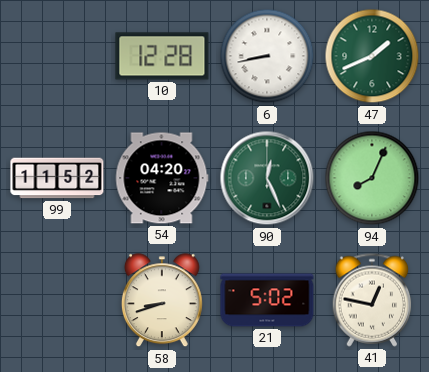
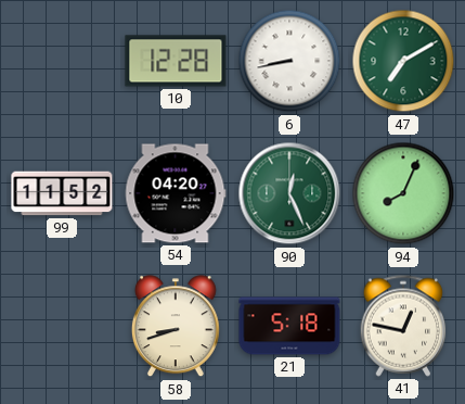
47: 1:41 -> 7:10 (403, 61)
21: 5:02 -> 5:18 (289, 326)
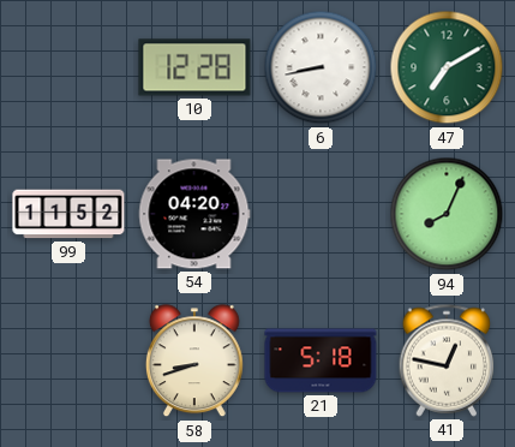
90: 12:26 -> none (289, 193)
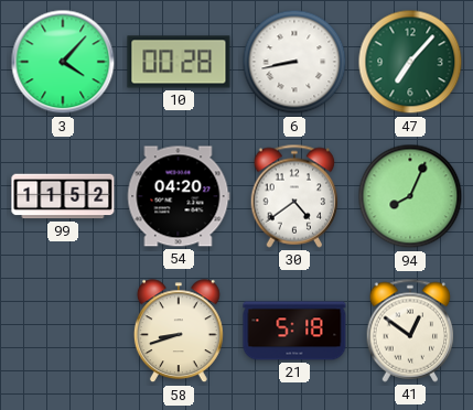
3: none -> 4:07 (63, 62)
10: 12:28 -> 00:28 (179, 62)
47: 7:10 -> 7:07 (410, 62)
30: none -> 4:39 (294, 196)
41: 12:47 -> 12:51 (410, 331)
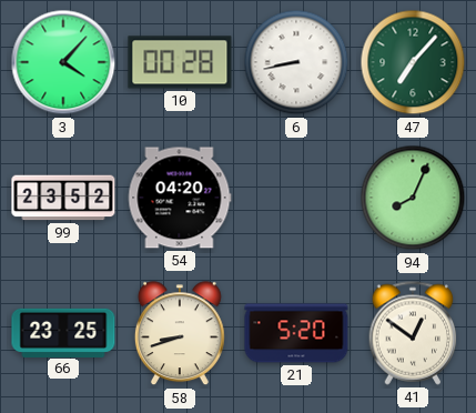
99: 11:52 -> 23:52 (63, 198)
30: 4:39 -> none (294, 196)
66: none -> 23:25 (63, 332)
21: 5:18 -> 5:20 (296, 333)
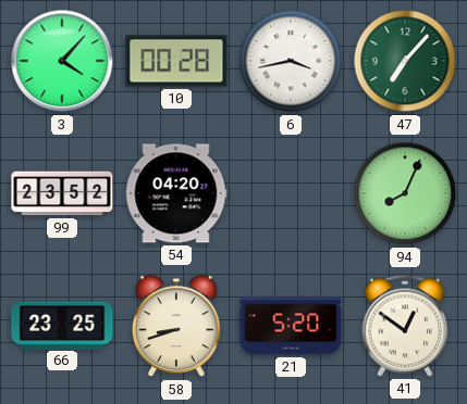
6: 8:43 -> 3:43 (291, 61)
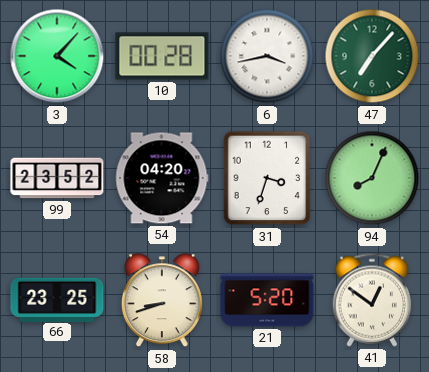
31: none -> 3:33 (267, 178)
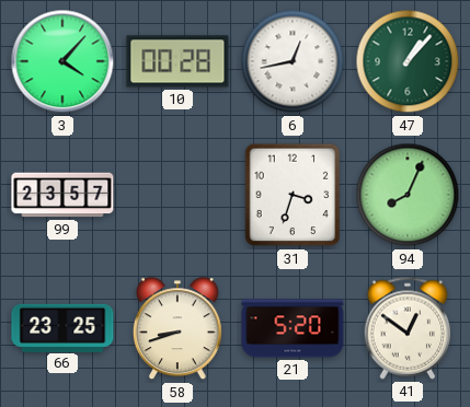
6: 3:43 -> 12:43 (293, 61)
47: 7:07 -> 1:07 (408, 61)
99: 23:52 -> 23:57 (62, 195)
54: 04:20 -> none (162, 178)
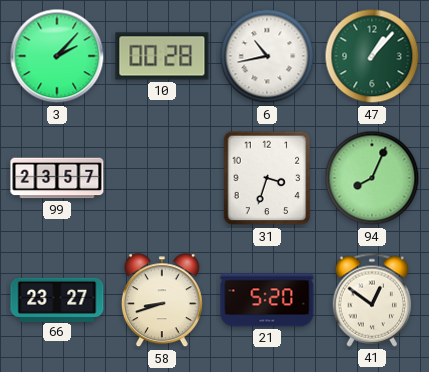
3: 4:07 -> 2:07 (57, 56)
6: 12:43 -> 10:43 (267, 56)
66: 23:25 -> 23:27 (57, 299)
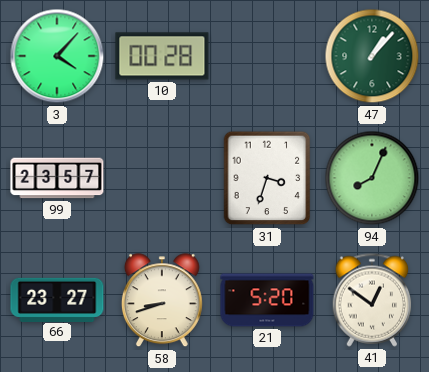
3: 2:07 -> 4:07 (57, 56)
6: 10:43 -> none (267, 56)
